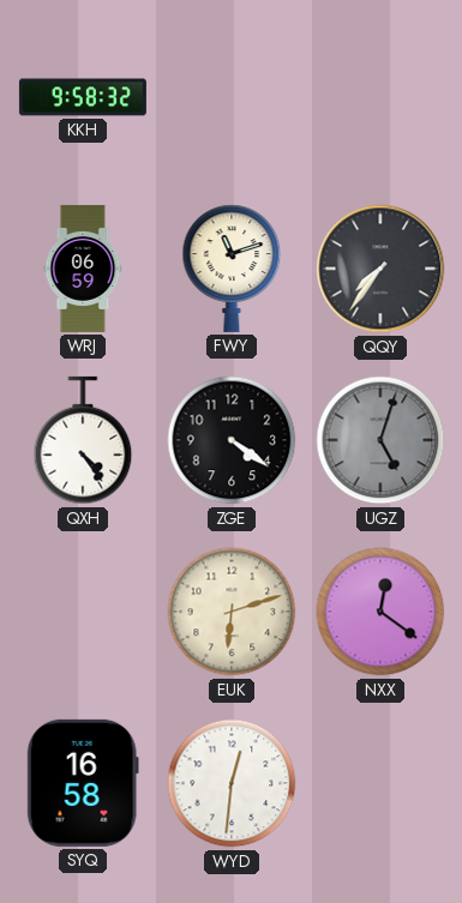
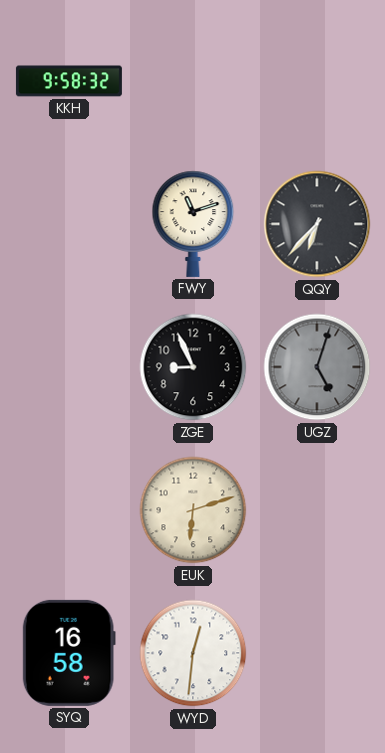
WRJ: 06:59 -> none (83, 269)
QQY: 7:36 -> 6:37 (317, 224)
QXH: 4:24 -> none (83, 440)
ZGE: 4:21 -> 8:56 (193, 367)
NXX: 12:21 -> none (380, 612)
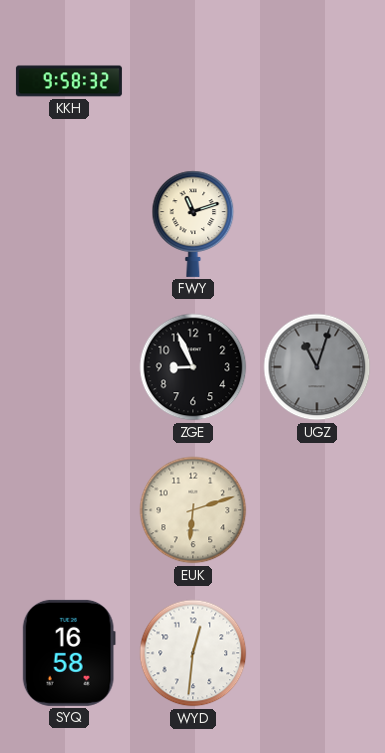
QQY: 6:37 -> none (317, 224)
UGZ: 5:03 -> 11:03 (317, 367)
